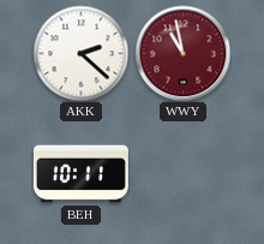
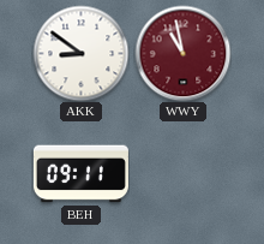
AKK: 2:22 -> 8:51 (80, 53)
BEH: 10:11 -> 09:11 (80, 174)
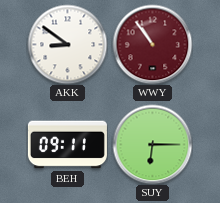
WWY: 10:58 -> 10:54 (152, 44)
SUY: none -> 6:15 (152, 144)
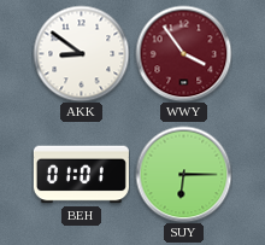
WWY: 10:54 -> 3:54 (183, 53)
BEH: 09:11 -> 01:01 (81, 175)
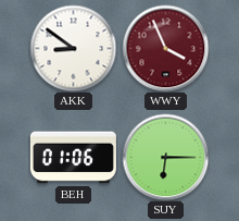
WWY: 3:54 -> 3:56 (165, 48)
BEH: 01:01 -> 01:06 (73, 158)
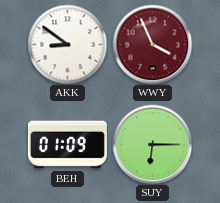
BEH: 01:06 -> 01:09 (67, 145)
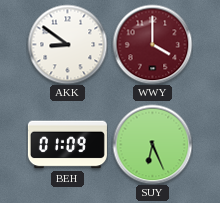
WWY: 3:56 -> 4:00 (152, 44)
SUY: 6:15 -> 6:26 (152, 144)
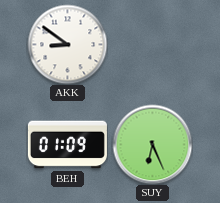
WWY: 4:00 -> none (152, 44)
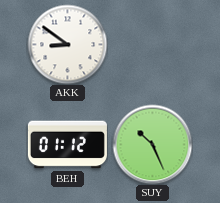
BEH: 01:09 -> 01:12 (67, 145)
SUY: 6:26 -> 10:26 (152, 144)
